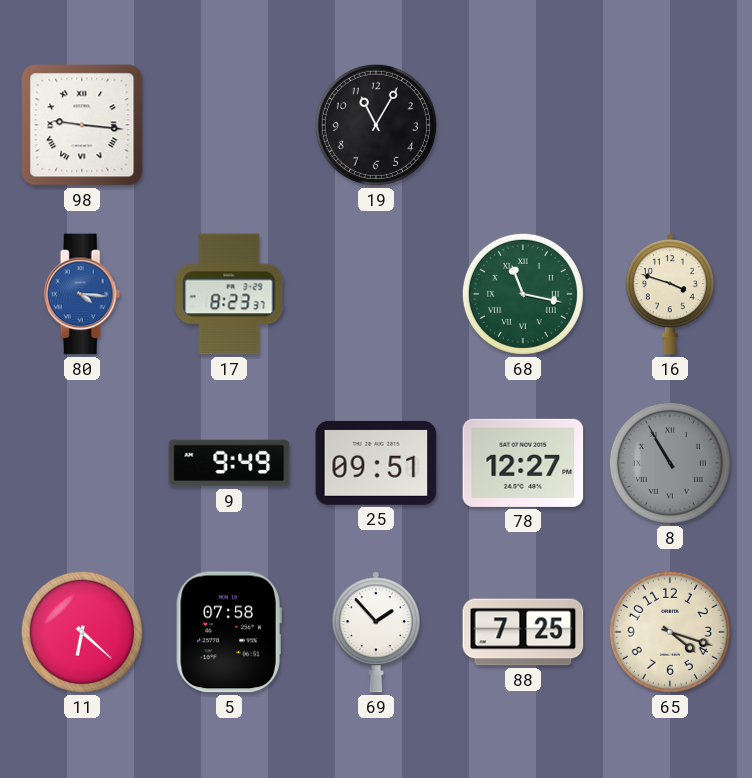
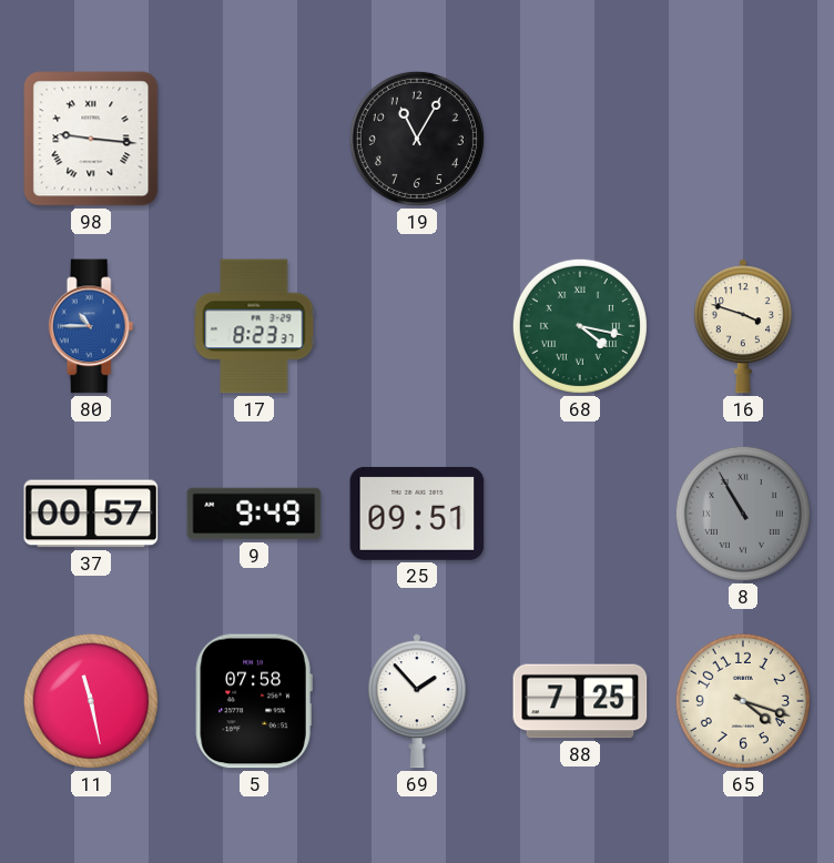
80: 4:16 -> 10:45 (91, 326)
68: 11:17 -> 4:17 (580, 326)
37: none -> 00:57 (91, 514)
78: 12:27 -> none (523, 463)
11: 6:22 -> 11:28 (91, 701)
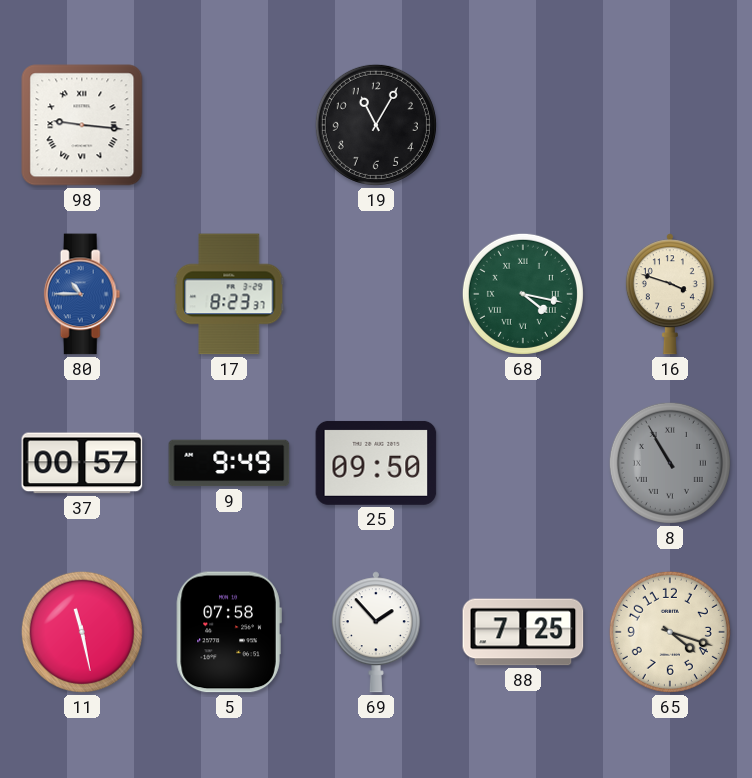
25: 09:51 -> 09:50 (376, 463)
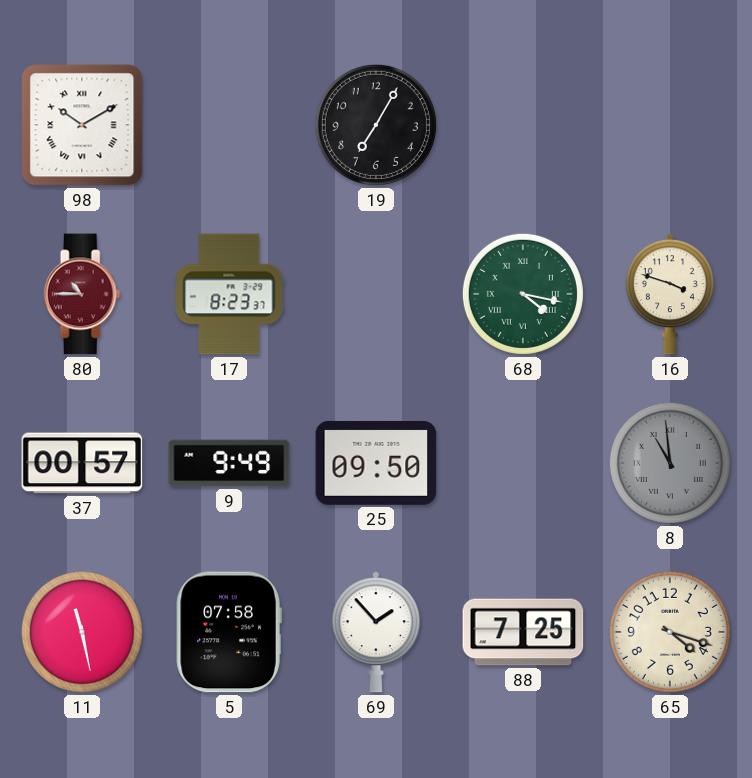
98: 9:16 -> 10:10 (82, 125)
19: 11:05 -> 7:05 (376, 125)
80 dial: blue -> burgundy (82, 294)
8: 10:55 -> 10:59 (670, 463)
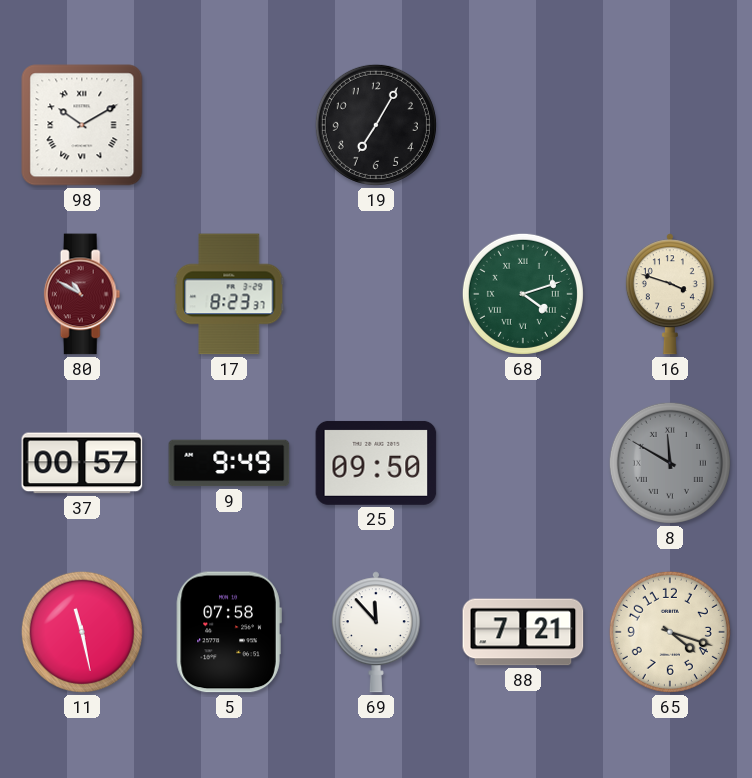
80: 10:45 -> 10:50 (82, 294)
68: 4:17 -> 4:12 (523, 294)
8: 10:59 -> 11:50 (670, 463)
69: 1:53 -> 11:53 (376, 632)
88: 7:25 -> 7:21 (523, 632)
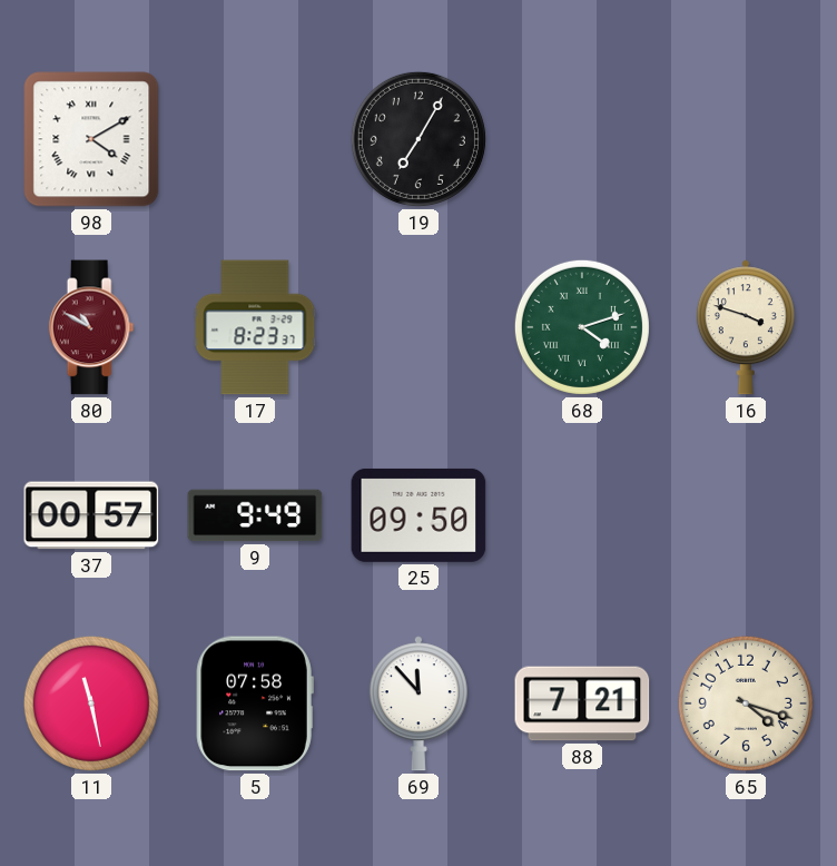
98: 10:10 -> 4:10 (91, 139)
8: 11:50 -> none (670, 463)
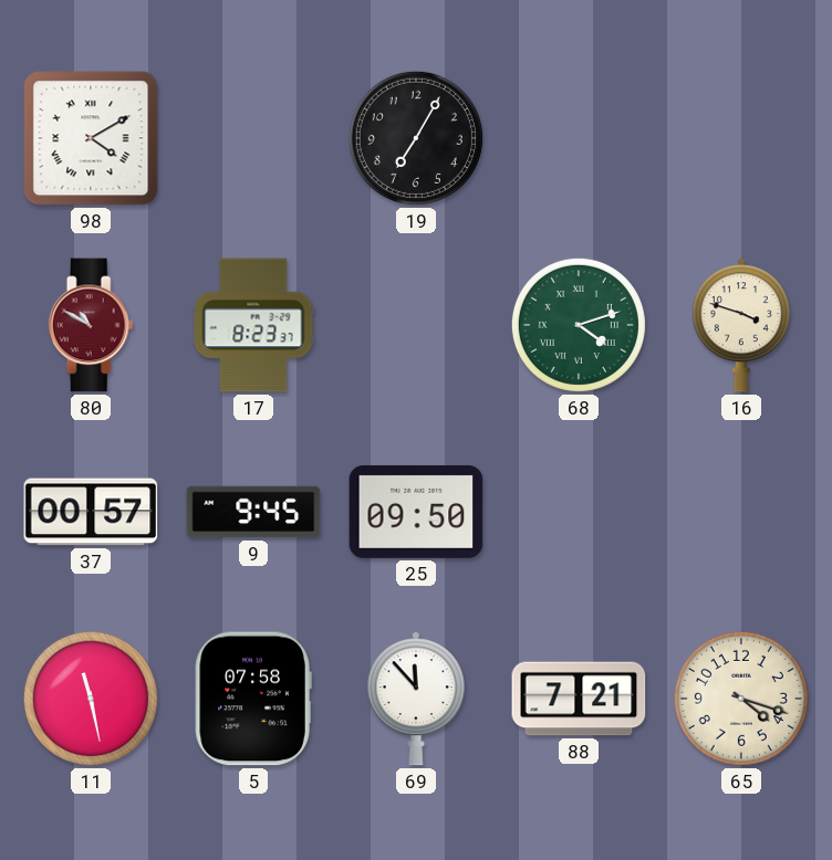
9: 9:49 -> 9:45 (253, 512)
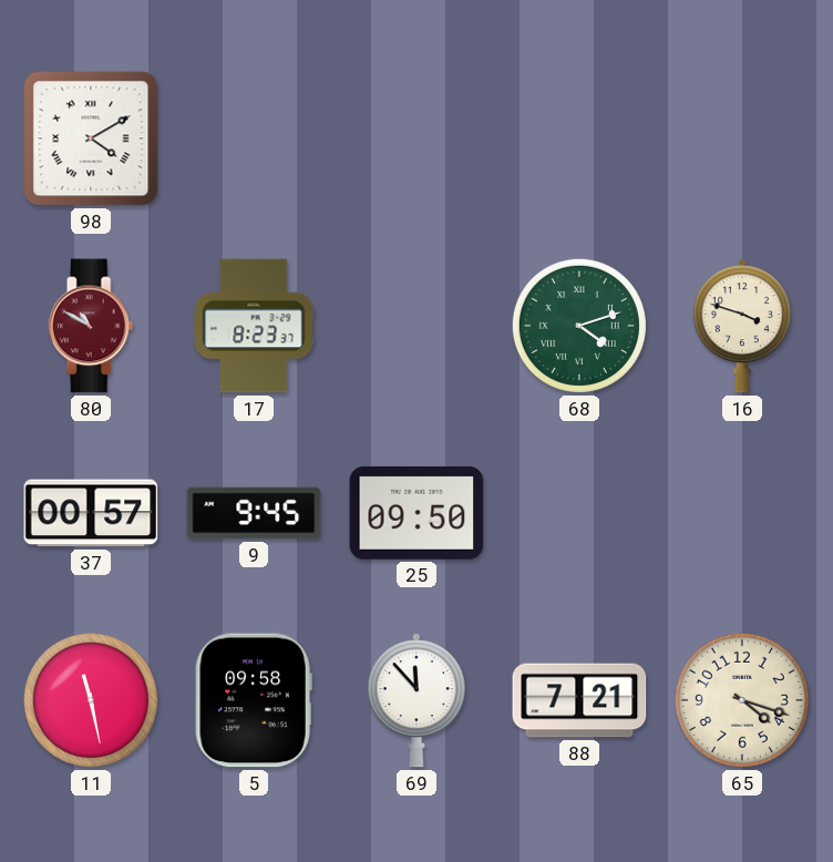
19: 7:05 -> none (416, 138)
5: 07:58 -> 09:58 (254, 700)
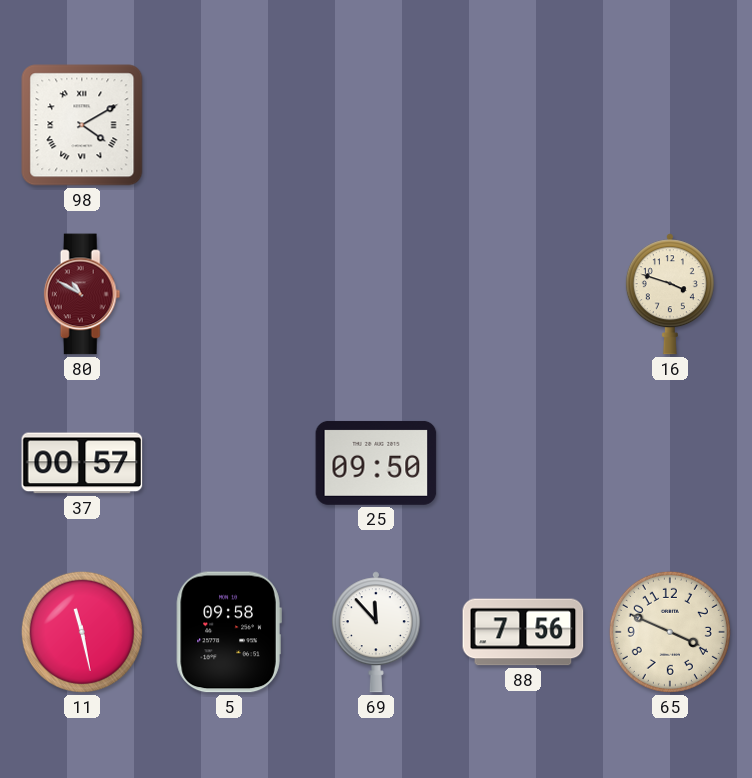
17: 8:23 -> none (254, 326)
68: 4:12 -> none (579, 326)
9: 9:45 -> none (254, 513)
88: 7:21 -> 7:56 (523, 632)
65: 4:18 -> 3:49 (670, 632)
